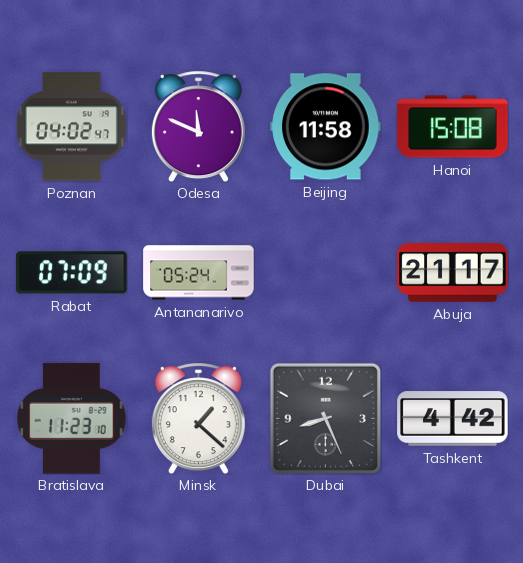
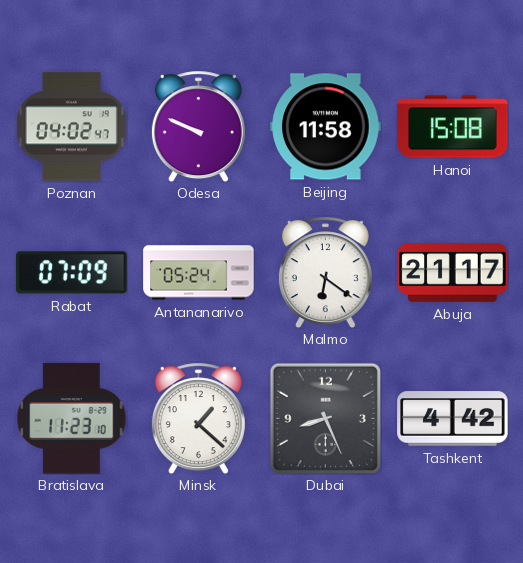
Odesa: 11:49 -> 9:49 (198, 126)
Malmo: none -> 6:21 (325, 272)
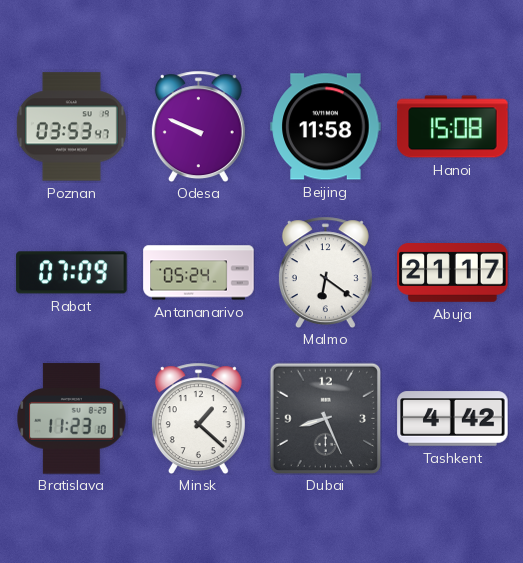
Poznan: 04:02 -> 03:53 (71, 127)
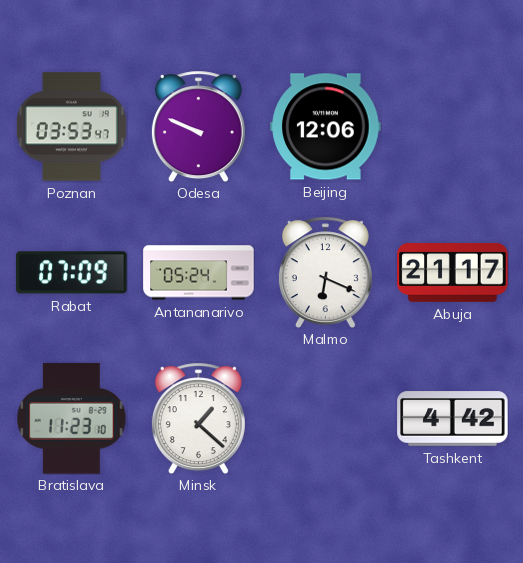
Beijing: 11:58 -> 12:06 (326, 127)
Hanoi: 15:08 -> none (453, 127)
Malmo: 6:21 -> 6:19 (325, 272)
Dubai: 8:26 -> none (325, 418)
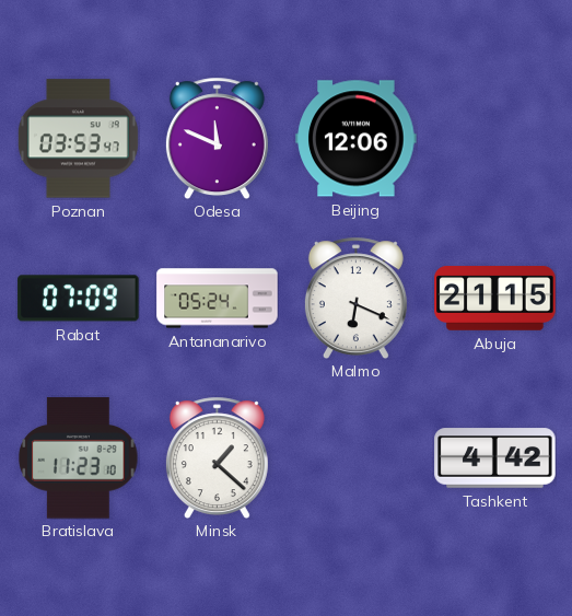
Odesa: 9:49 -> 11:49 (217, 138)
Abuja: 21:17 -> 21:15 (495, 299)
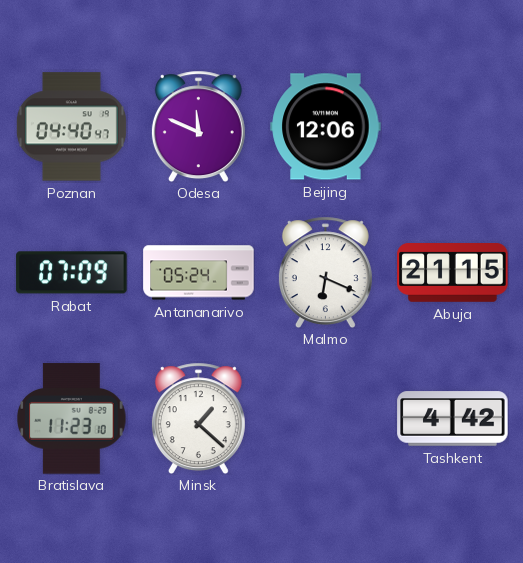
Poznan: 03:53 -> 04:40 (71, 127)
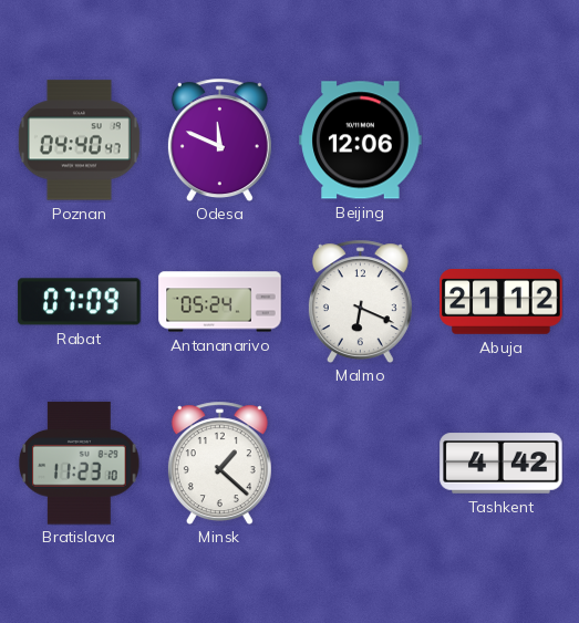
Abuja: 21:15 -> 21:12 (502, 302)
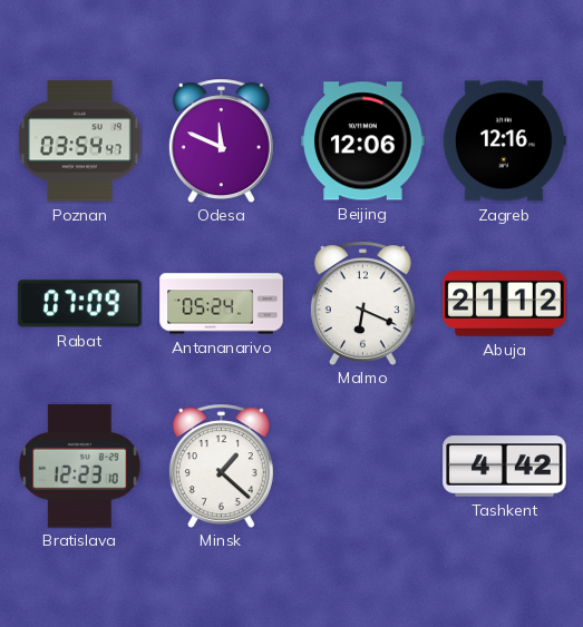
Poznan: 04:40 -> 03:54 (79, 141)
Zagreb: none -> 12:16 (504, 141)
Bratislava: 11:23 -> 12:23 (80, 467)
